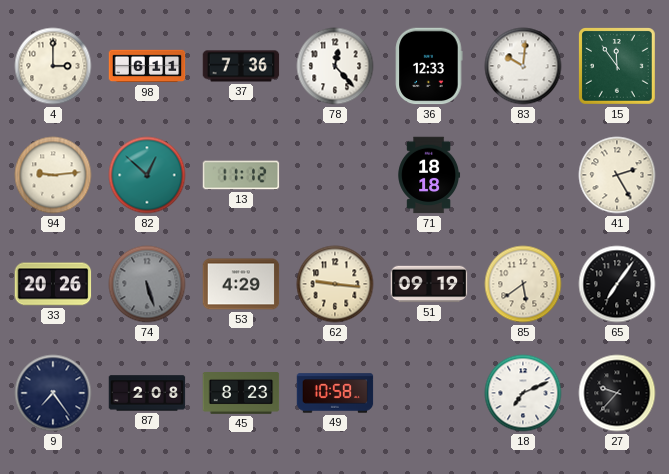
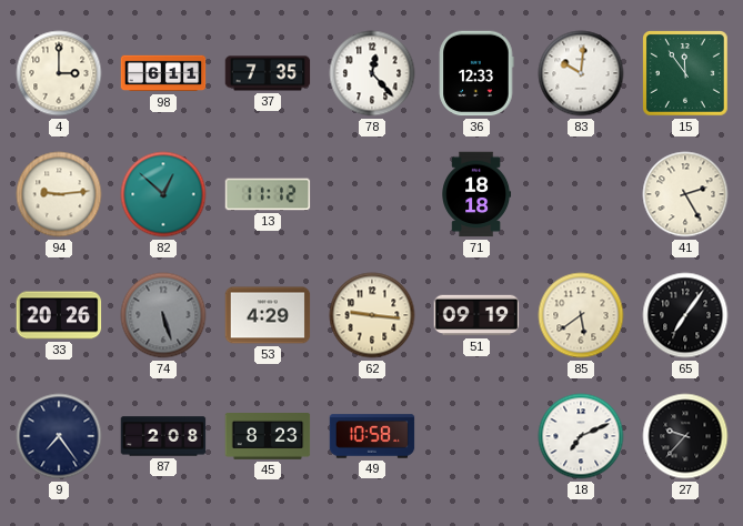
37: 7:36 -> 7:35 (268, 73)
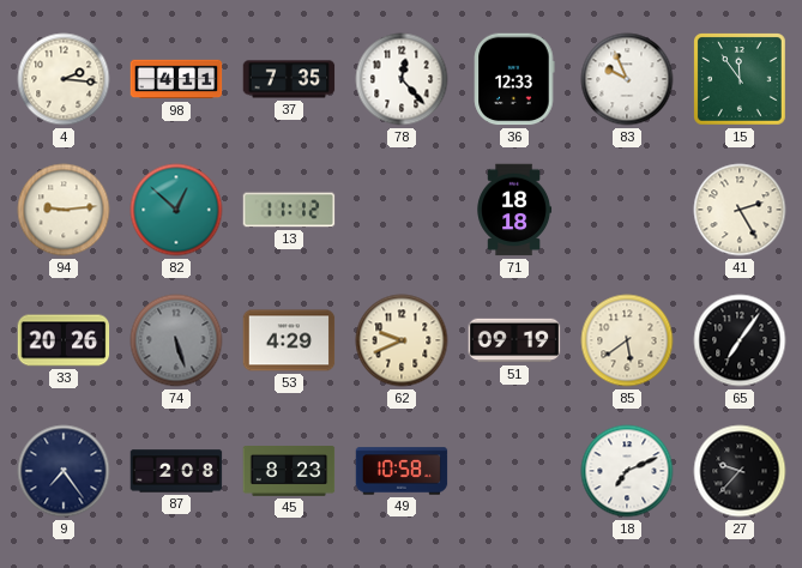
4: 3:00 -> 2:16 (64, 79)
98: 6:11 -> 4:11 (176, 79)
83: 10:01 -> 9:56 (627, 79)
62: 9:16 -> 9:41 (402, 340)
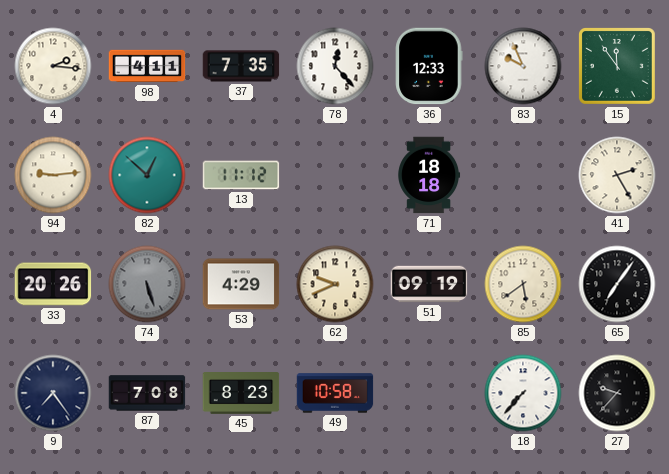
87: 2:08 -> 7:08 (147, 393)
18: 7:11 -> 7:37 (523, 393)
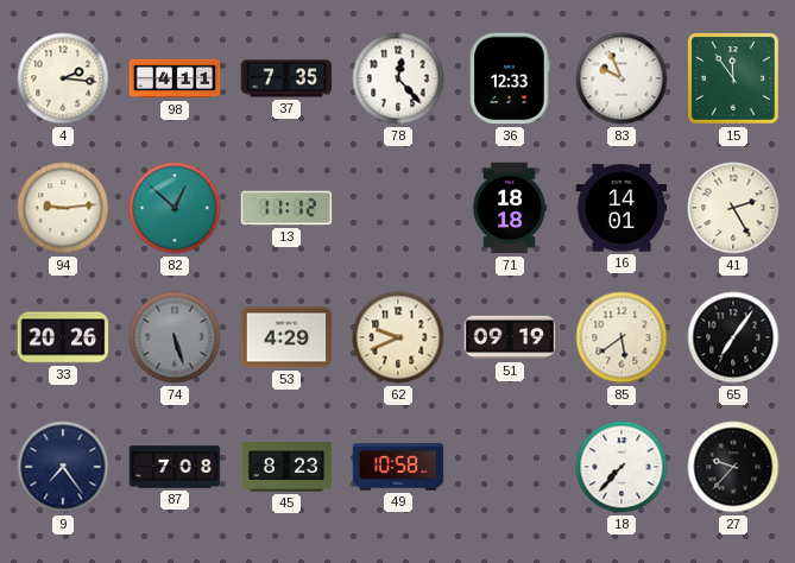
16: none -> 14:01 (622, 208)
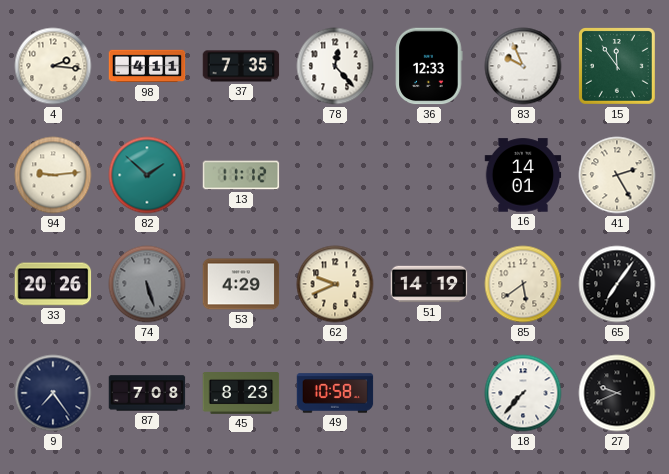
82: 12:52 -> 1:52 (147, 175)
71: 18:18 -> none (510, 208)
51: 09:19 -> 14:19 (429, 284)
27: 9:37 -> 9:41 (617, 393)
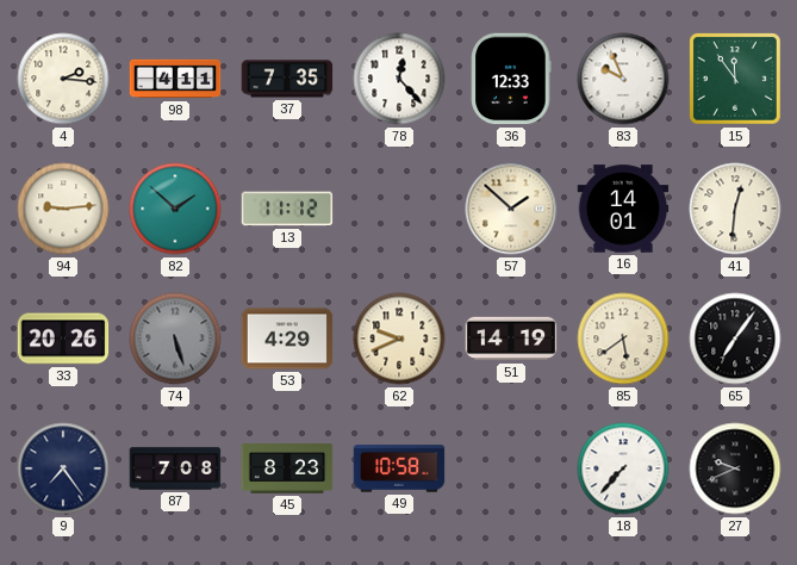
57: none -> 1:52 (511, 209)
41: 2:25 -> 12:31 (735, 209)
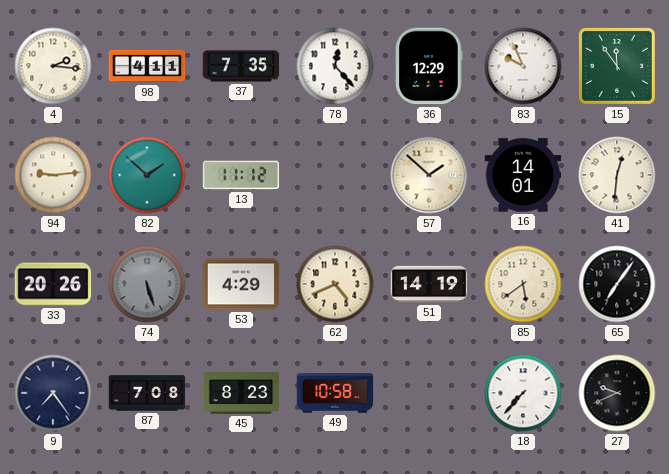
36: 12:33 -> 12:29 (429, 66)
62: 9:41 -> 4:41 (335, 284)
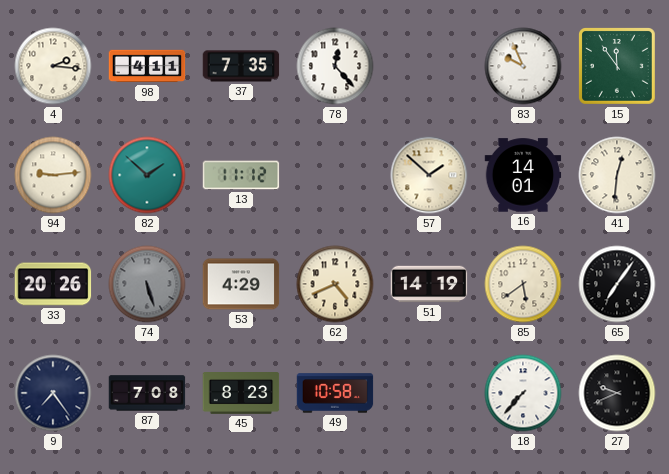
36: 12:29 -> none (429, 66)
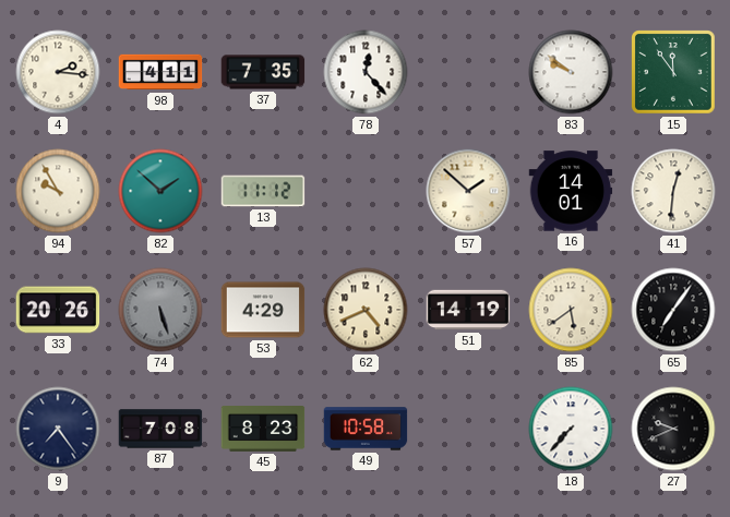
83: 9:56 -> 9:51 (571, 72)
94: 9:14 -> 9:55 (58, 191)
